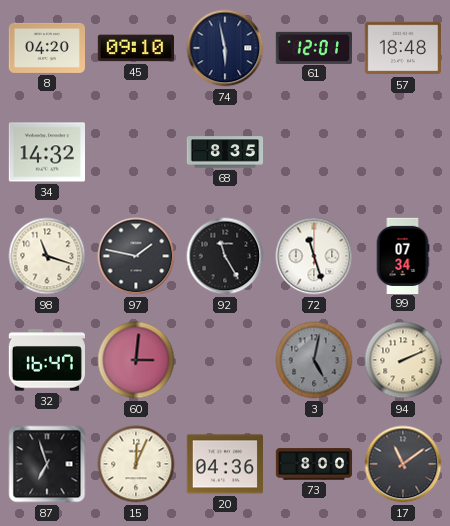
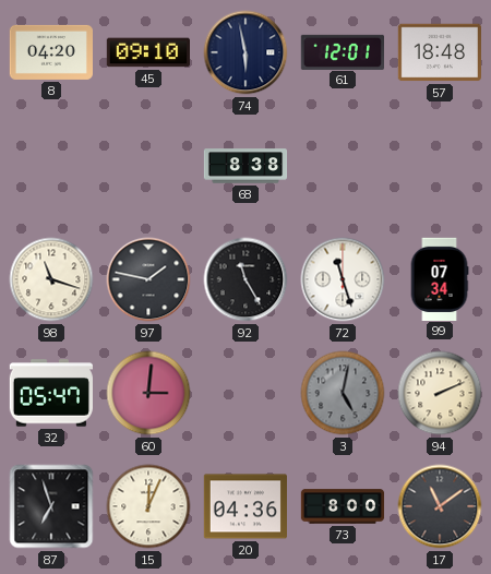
34: 14:32 -> none (46, 152)
68: 8:35 -> 8:38 (245, 166)
32: 16:47 -> 05:47 (50, 393)
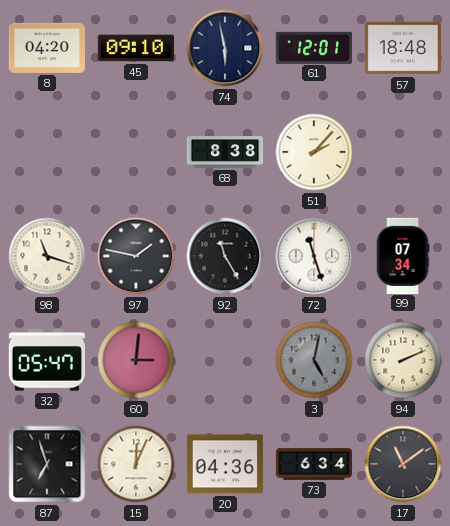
51: none -> 2:07 (314, 152)
73: 8:00 -> 6:34 (314, 464)
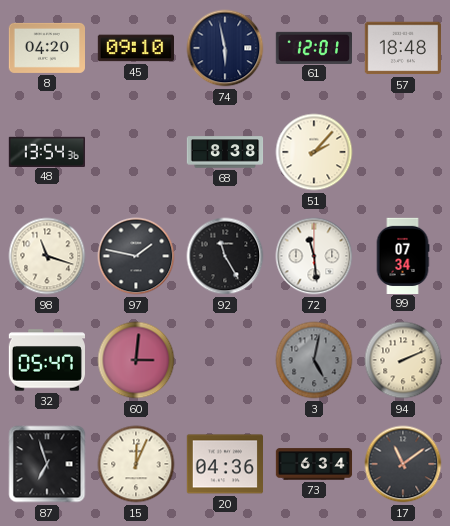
48: none -> 13:54 (46, 151)
72: 11:27 -> 11:29 (314, 256)
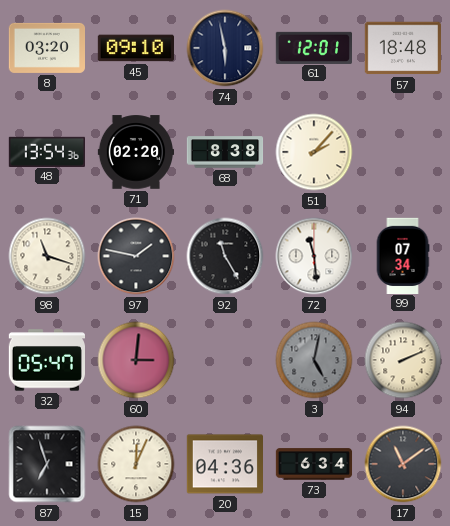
8: 04:20 -> 03:20 (46, 48)
71: none -> 02:20 (135, 152)
